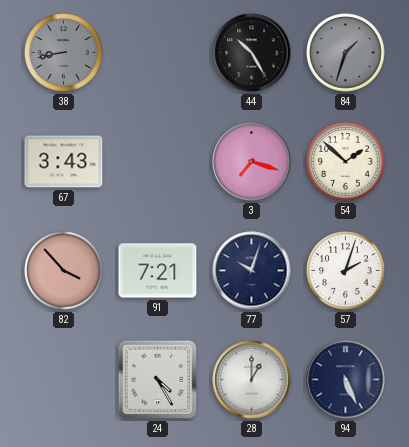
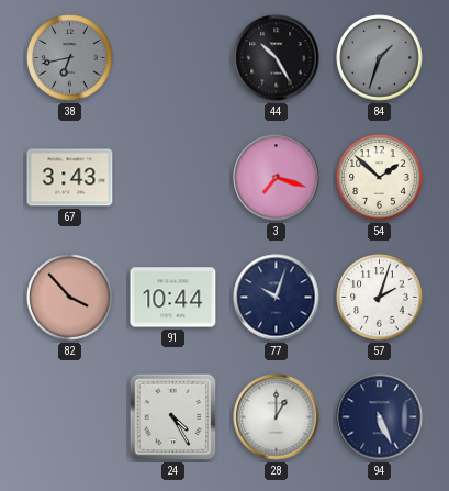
38: 8:43 -> 6:43 (70, 58)
91: 7:21 -> 10:44 (173, 298)
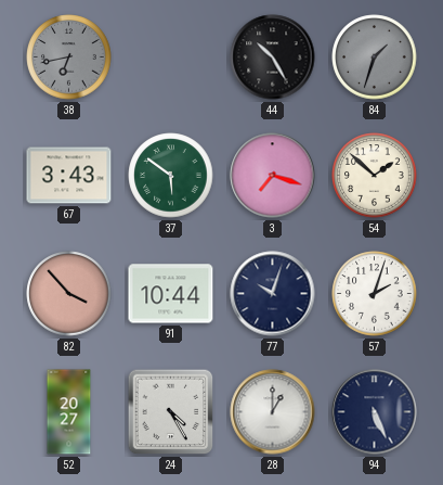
37: none -> 5:51 (171, 176)
52: none -> 20:27 (69, 412)
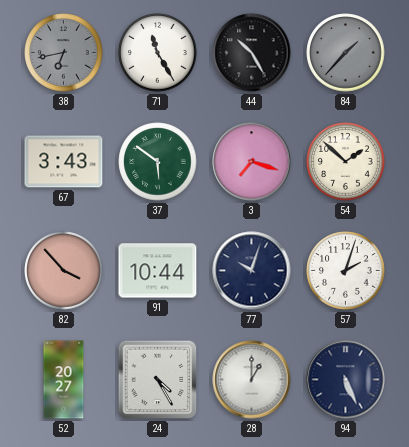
71: none -> 11:25 (158, 53)
84: 1:33 -> 1:37 (346, 53)
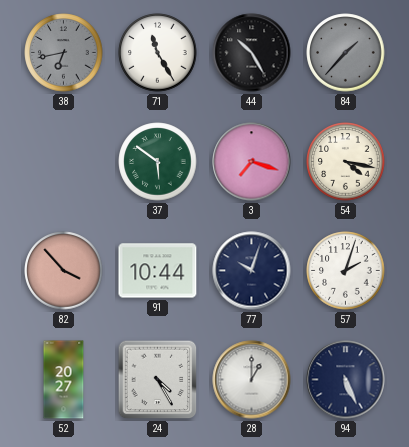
67: 3:43 -> none (64, 162)
54: 1:52 -> 4:17 (346, 162)
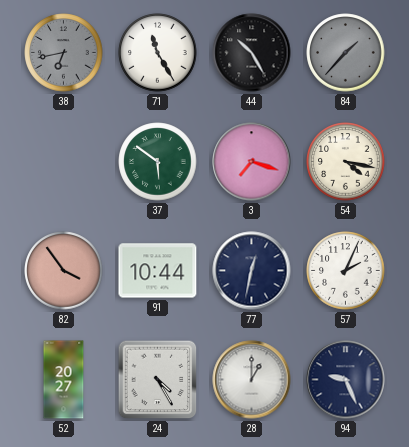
82: 3:53 -> 3:54 (64, 271)
77: 10:03 -> 12:32 (252, 271)
57: 2:03 -> 2:04 (346, 271)
94: 5:26 -> 9:26 (346, 380)
